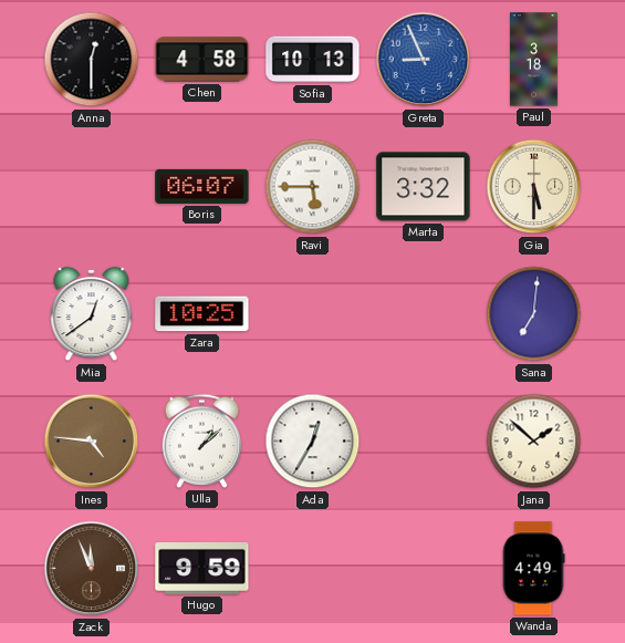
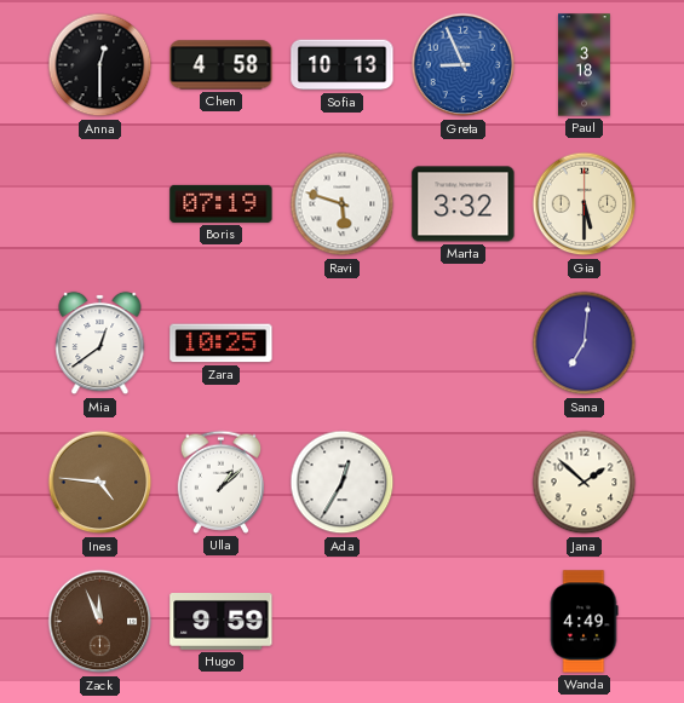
Boris: 06:07 -> 07:19 (222, 203)
Ravi: 5:45 -> 5:48 (343, 204)
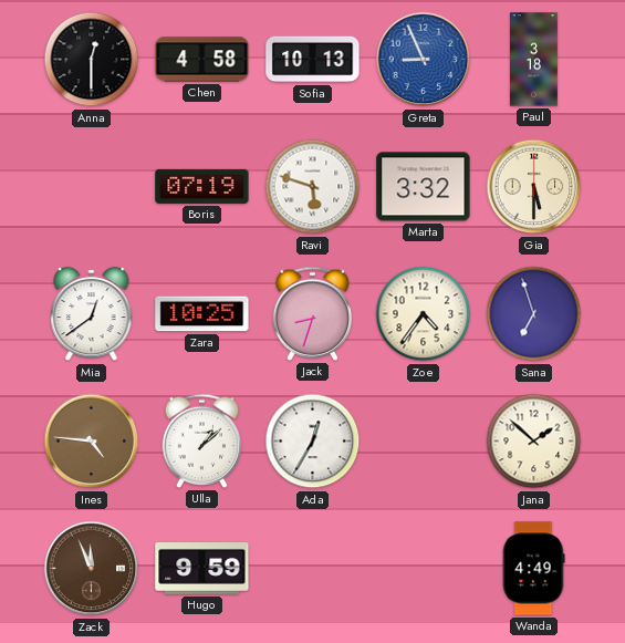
Jack: none -> 8:33 (313, 313)
Zoe: none -> 4:36 (424, 314)
Sana: 7:01 -> 6:57 (534, 314)
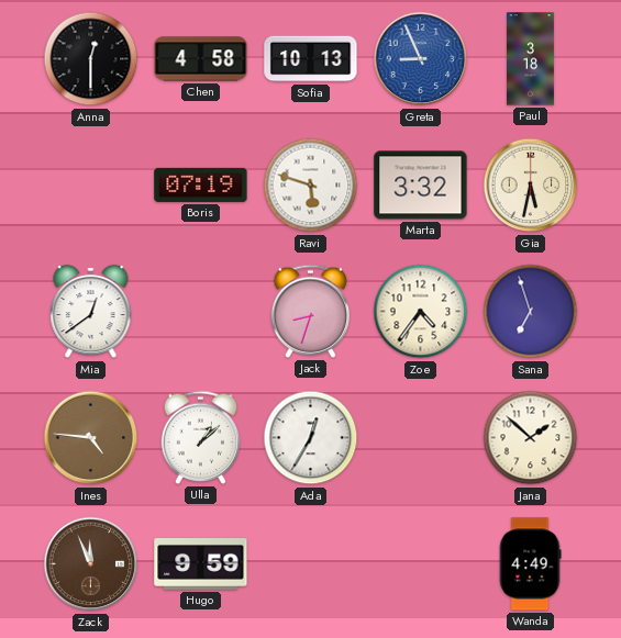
Gia: 5:30 -> 5:32 (531, 186)
Zara: 10:25 -> none (202, 314)
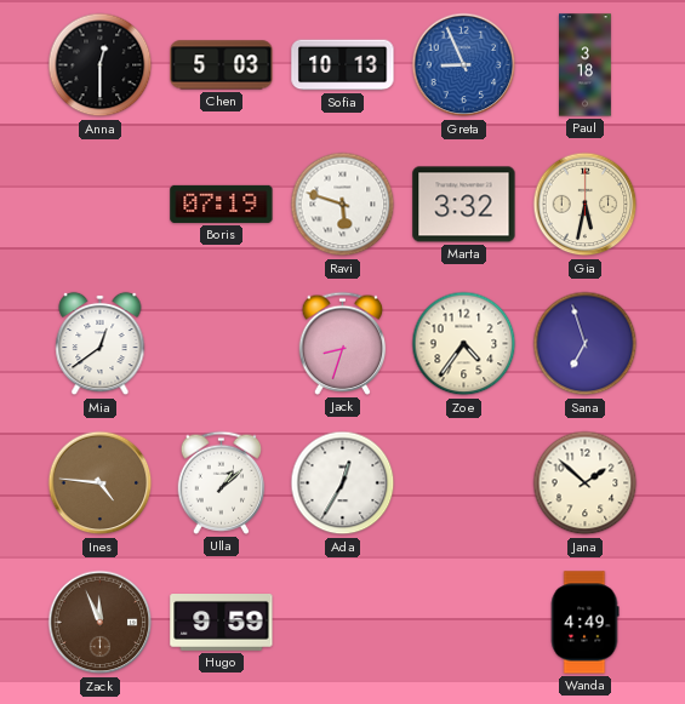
Chen: 4:58 -> 5:03 (222, 65)
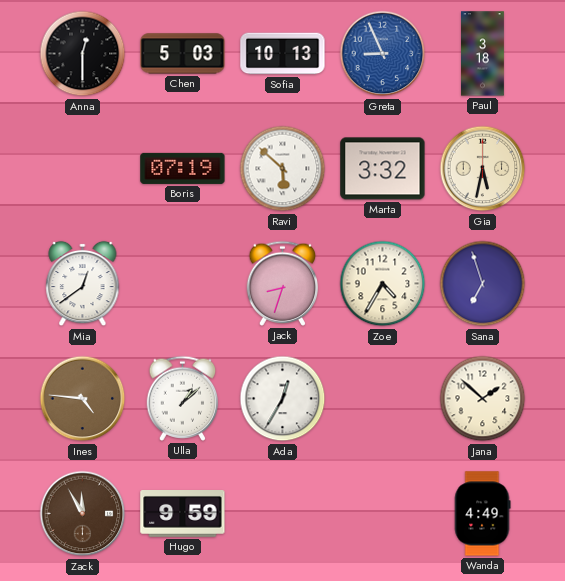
Ravi: 5:48 -> 5:52 (283, 169)
Zoe: 4:36 -> 4:35 (383, 284)
Zack: 11:56 -> 11:55 (83, 514)
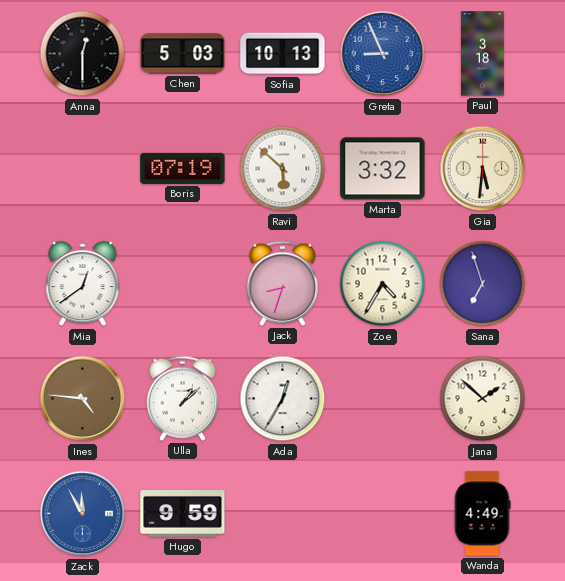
Gia: 5:32 -> 5:31 (483, 169)
Zack dial: brown -> blue (83, 514)
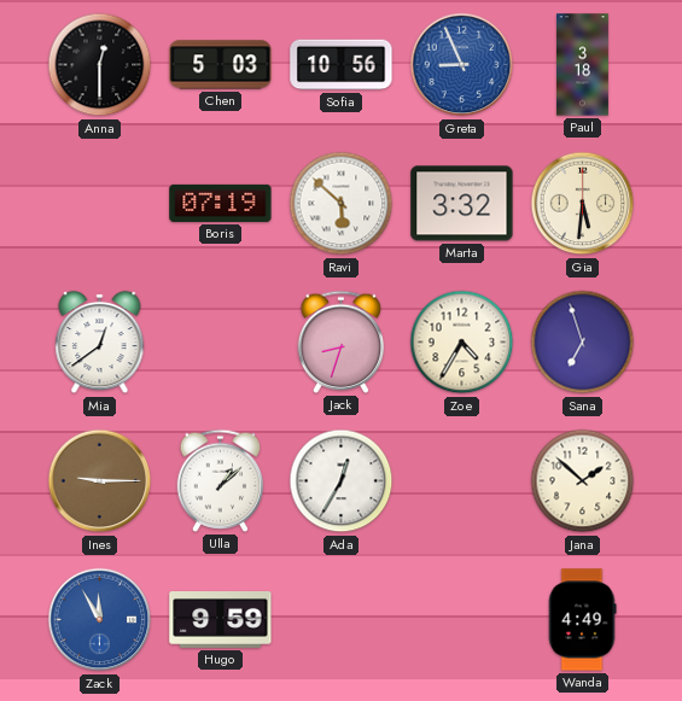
Sofia: 10:13 -> 10:56 (342, 65)
Ines: 4:46 -> 9:15 (100, 481)
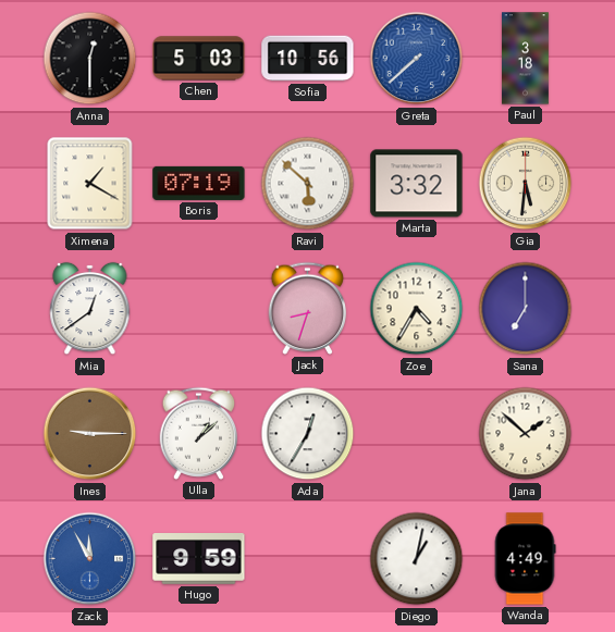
Greta: 8:56 -> 7:38 (417, 59)
Ximena: none -> 1:20 (90, 184)
Sana: 6:57 -> 7:00 (526, 309)
Diego: none -> 1:02 (417, 559)
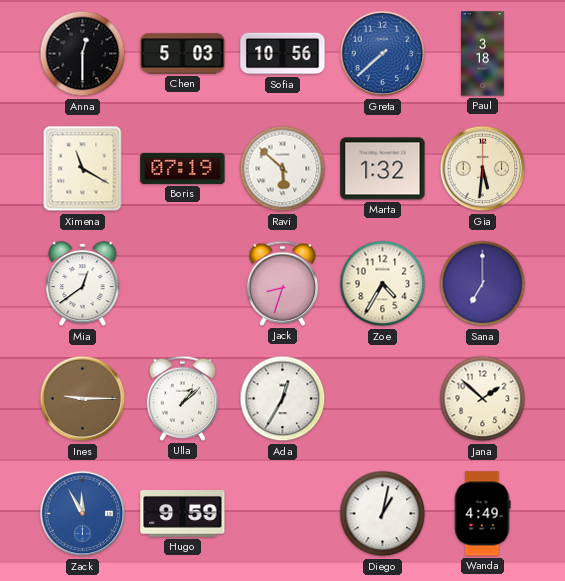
Ximena: 1:20 -> 11:20 (83, 169)
Marta: 3:32 -> 1:32 (383, 169)
